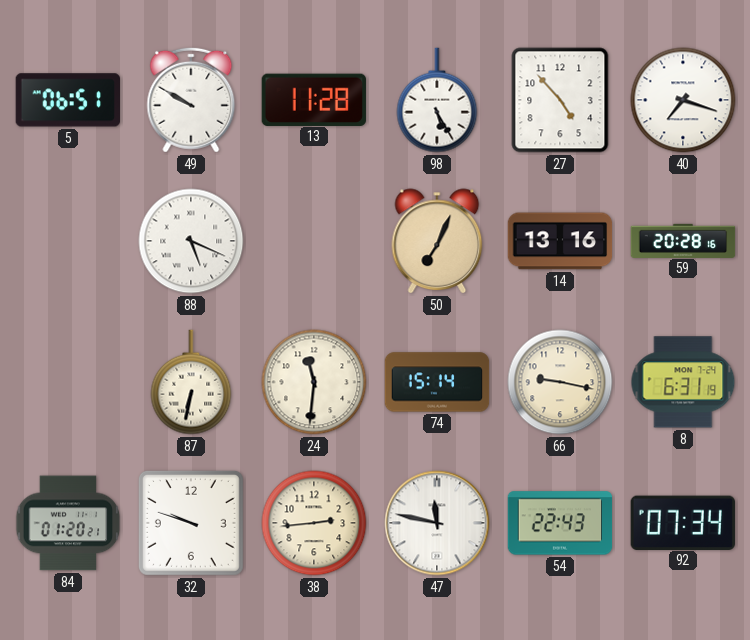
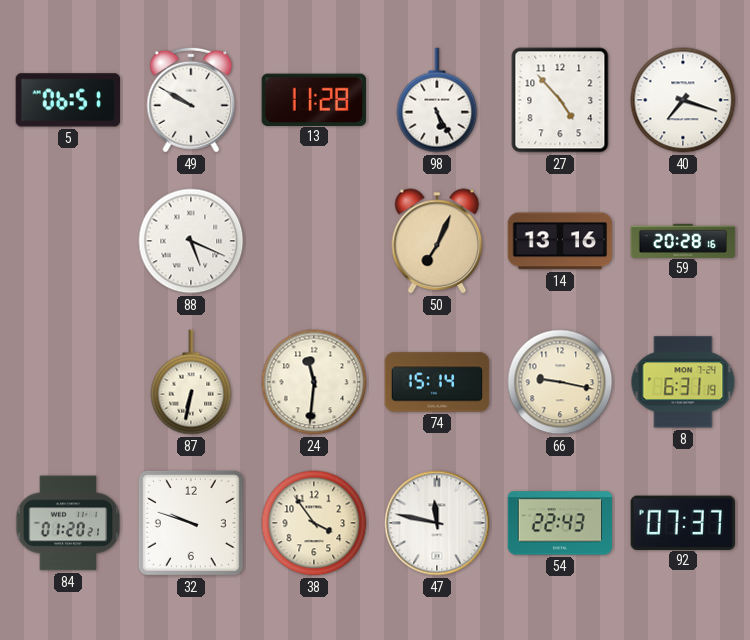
38: 2:44 -> 3:54 (314, 523)
92: 07:34 -> 07:37 (683, 522)
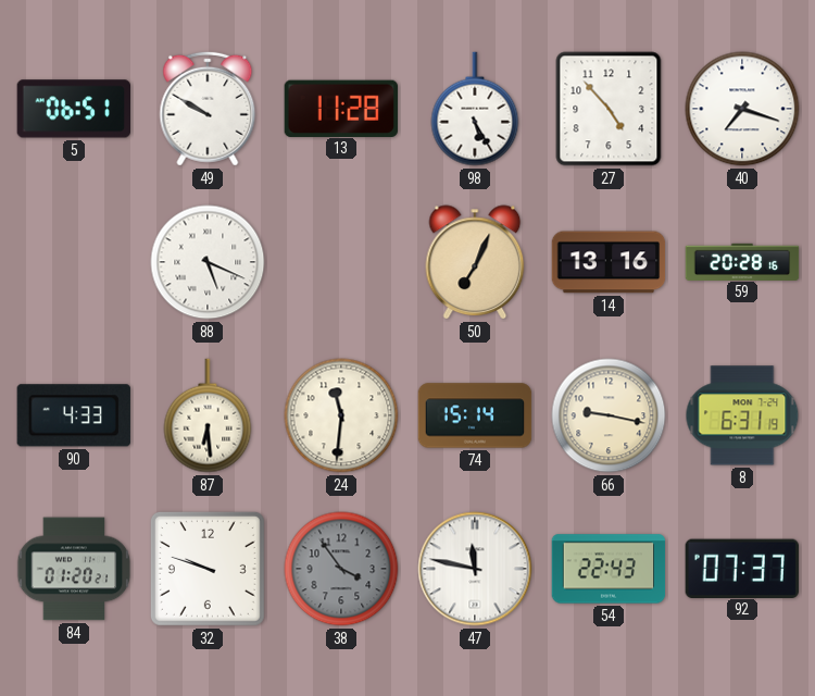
90: none -> 4:33 (74, 415)
87: 6:32 -> 6:29 (208, 415)
38 dial: cream -> grey (341, 569)
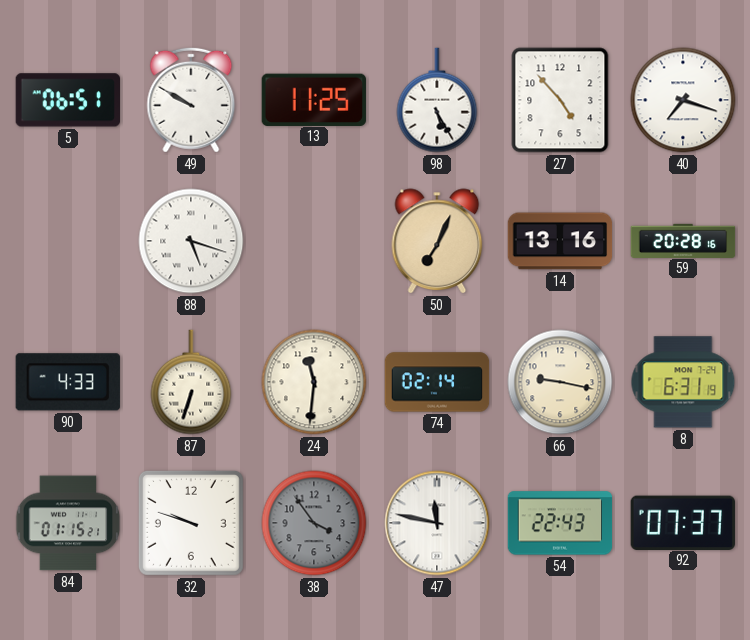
13: 11:28 -> 11:25 (314, 99)
88: 5:19 -> 5:18 (191, 241)
87: 6:29 -> 6:33 (191, 382)
74: 15:14 -> 02:14 (437, 382)
84: 01:20 -> 01:15 (68, 523)
